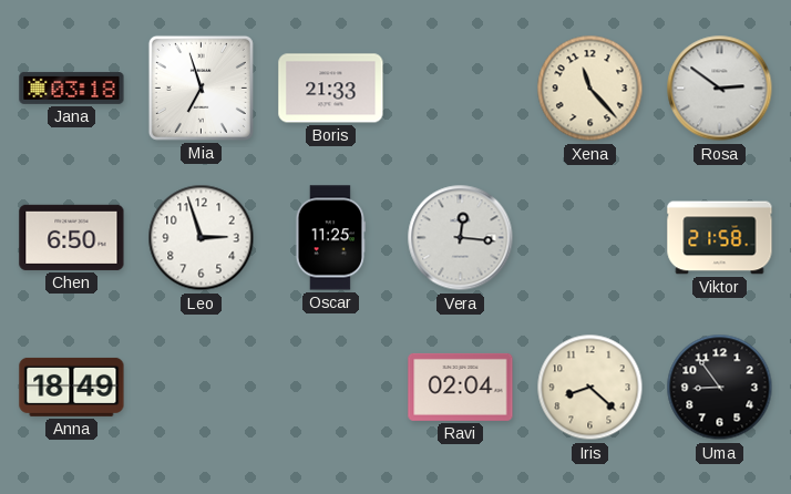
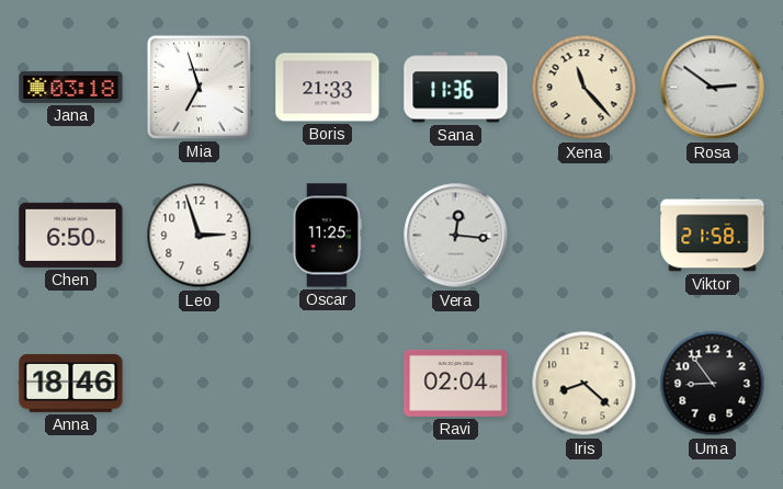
Sana: none -> 11:36 (456, 88)
Anna: 18:49 -> 18:46 (71, 383)
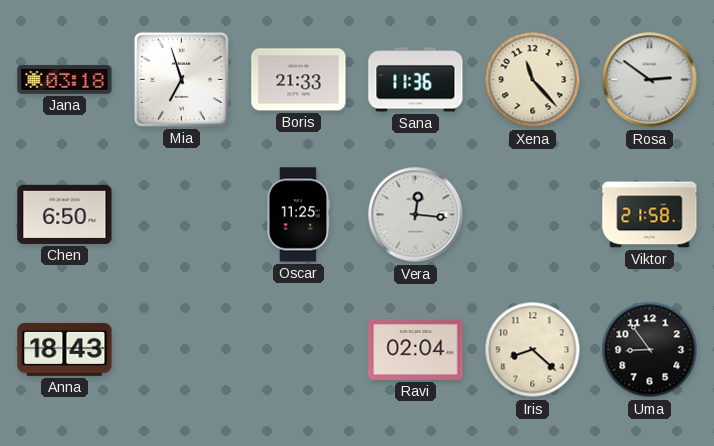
Leo: 2:57 -> none (200, 236)
Anna: 18:46 -> 18:43 (65, 349)
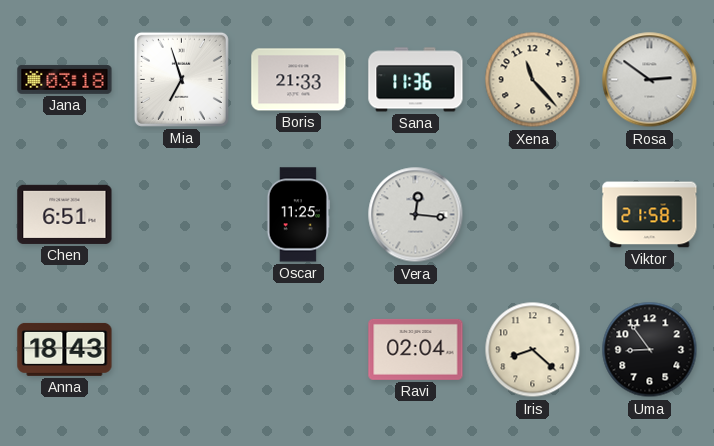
Chen: 6:50 -> 6:51 (65, 214)
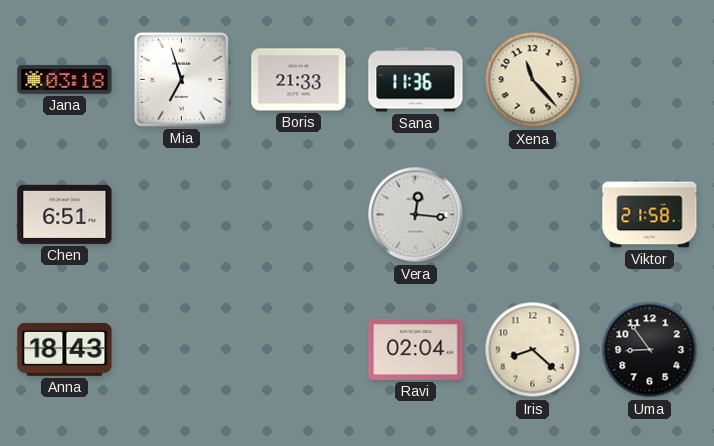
Rosa: 2:51 -> none (650, 80)
Oscar: 11:25 -> none (298, 215)
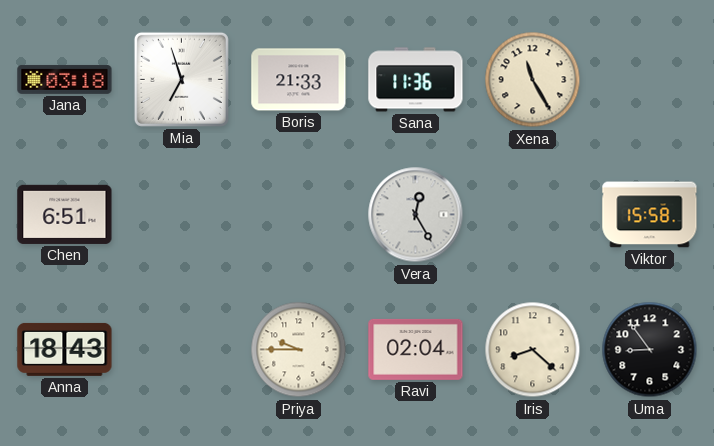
Xena: 11:23 -> 11:25 (533, 80)
Vera: 12:16 -> 12:25 (416, 215)
Viktor: 21:58 -> 15:58 (650, 215)
Priya: none -> 9:45 (299, 350)
